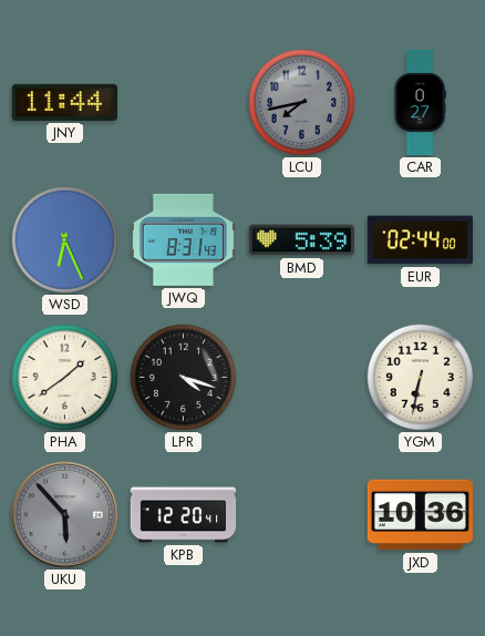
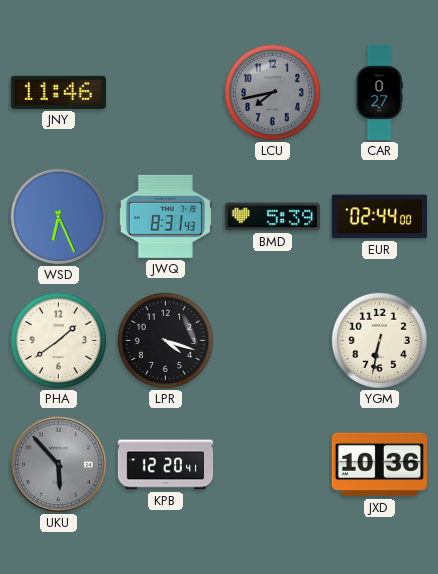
JNY: 11:44 -> 11:46 (58, 92)
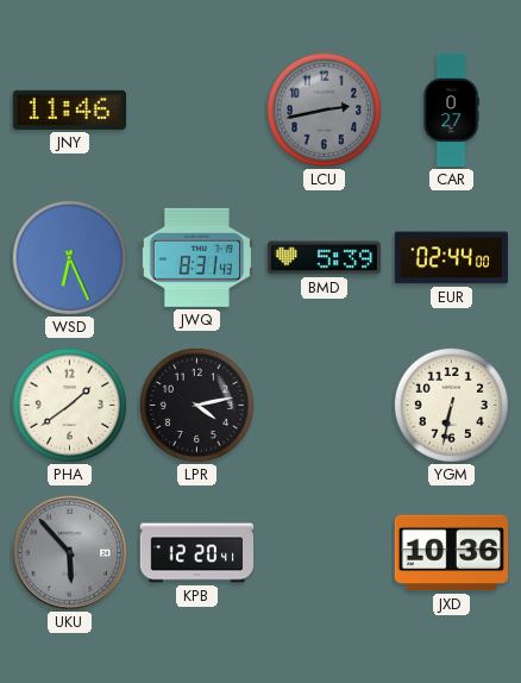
LCU: 7:43 -> 2:43 (324, 109)
LPR: 4:18 -> 4:13 (196, 405)
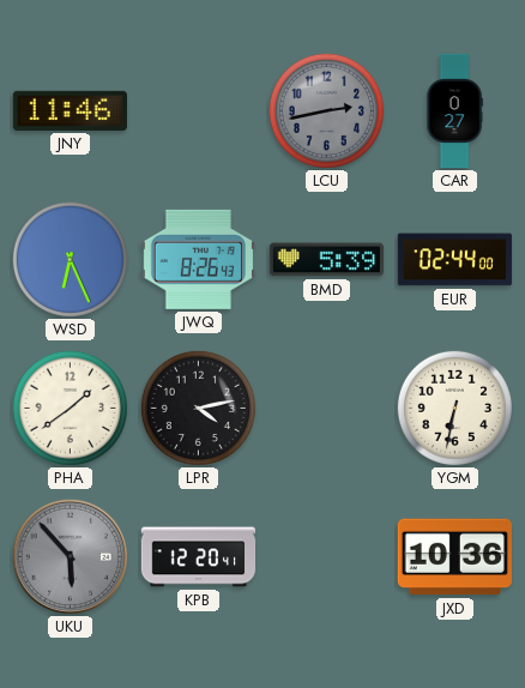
JWQ: 8:31 -> 8:26 (198, 259)
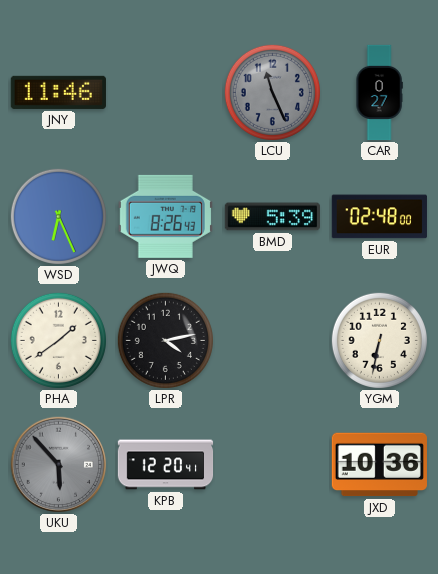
LCU: 2:43 -> 11:26 (272, 92)
EUR: 02:44 -> 02:48 (379, 217)
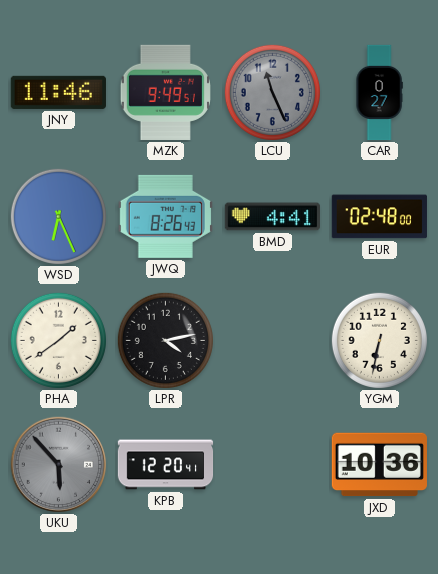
MZK: none -> 9:49 (165, 92)
BMD: 5:39 -> 4:41 (272, 217)
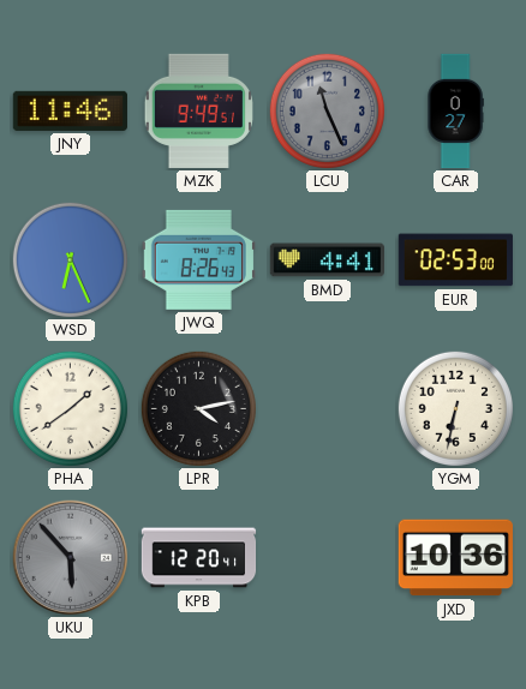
EUR: 02:48 -> 02:53 (455, 260)
